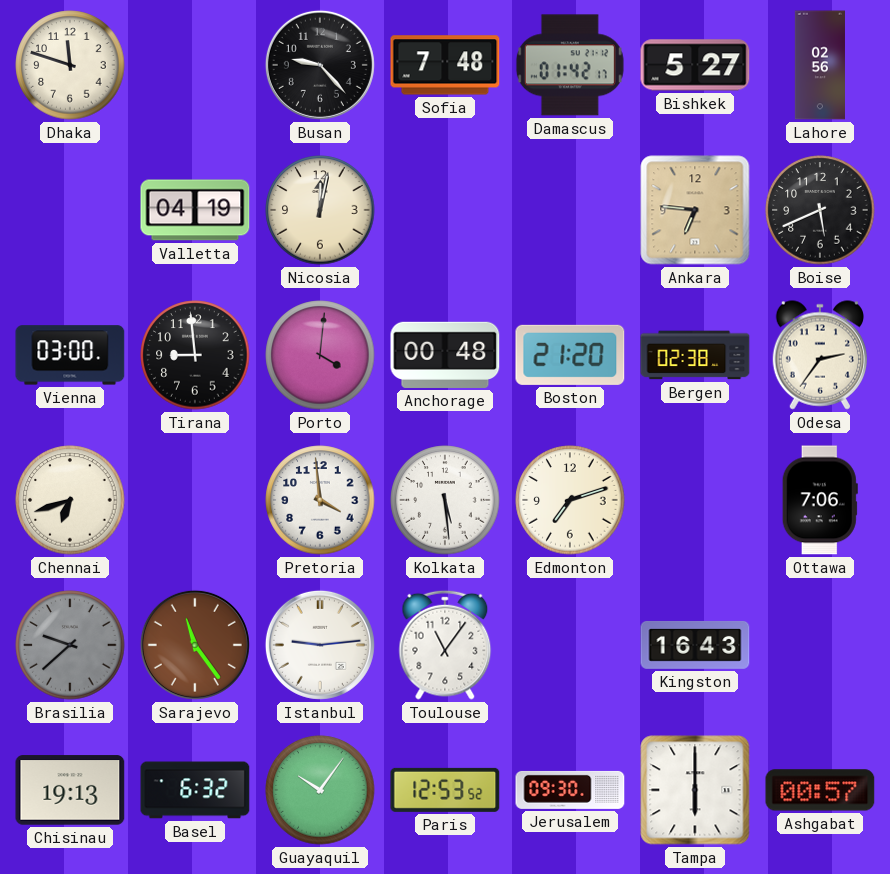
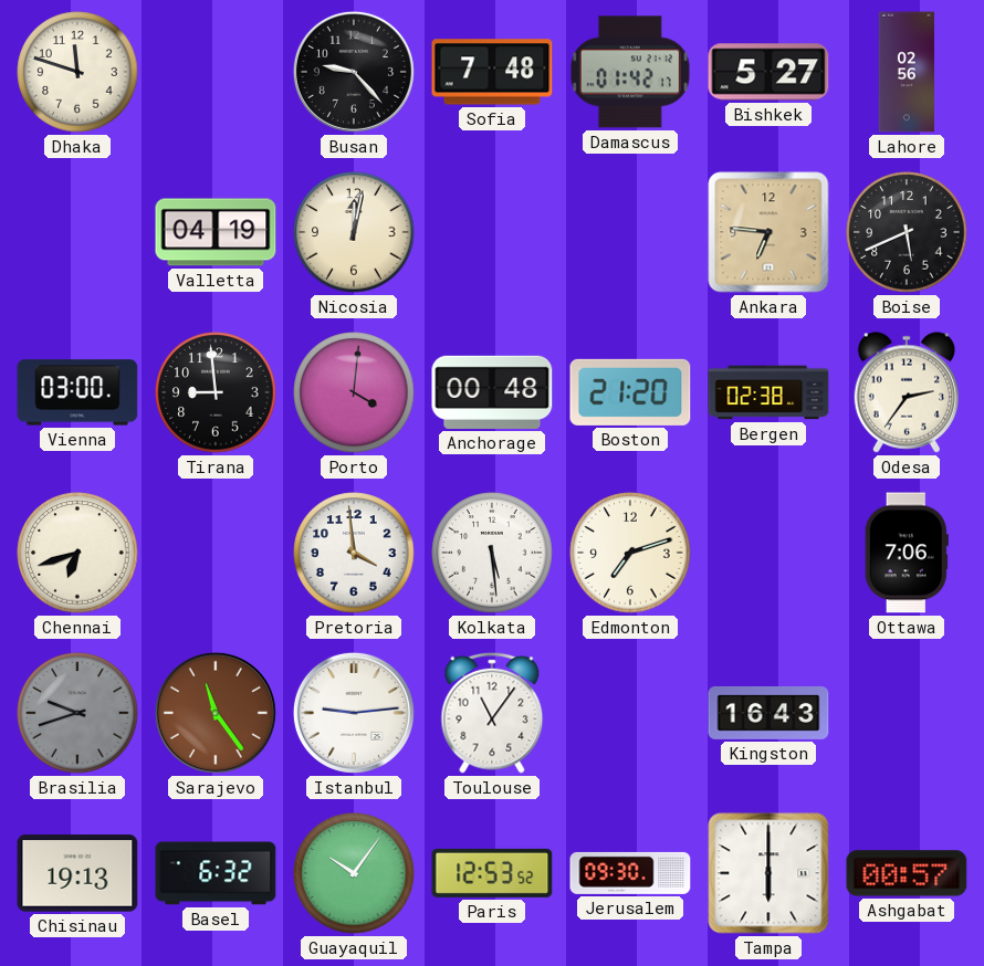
Brasilia: 9:38 -> 9:42 (77, 713)
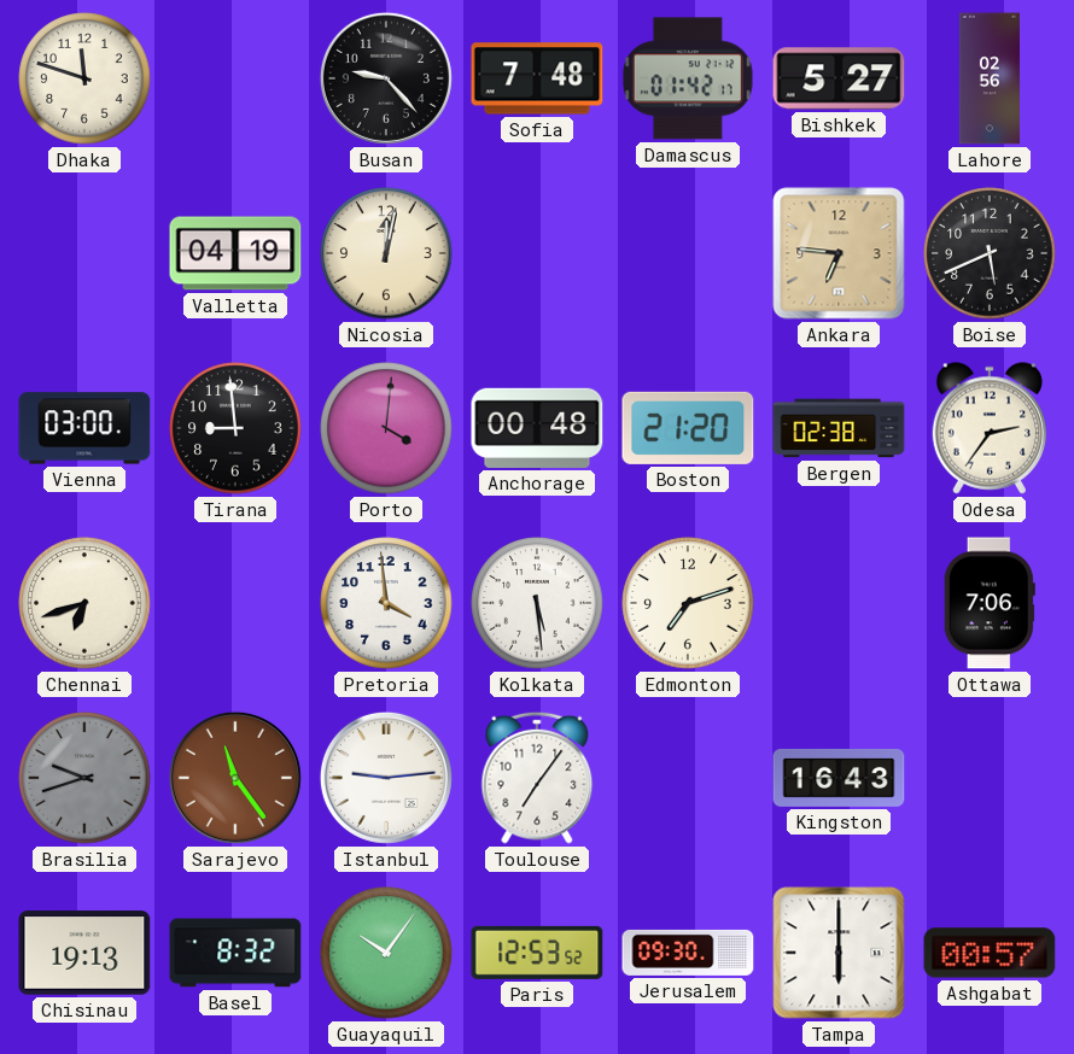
Toulouse: 11:06 -> 7:06 (537, 778)
Basel: 6:32 -> 8:32 (235, 953)
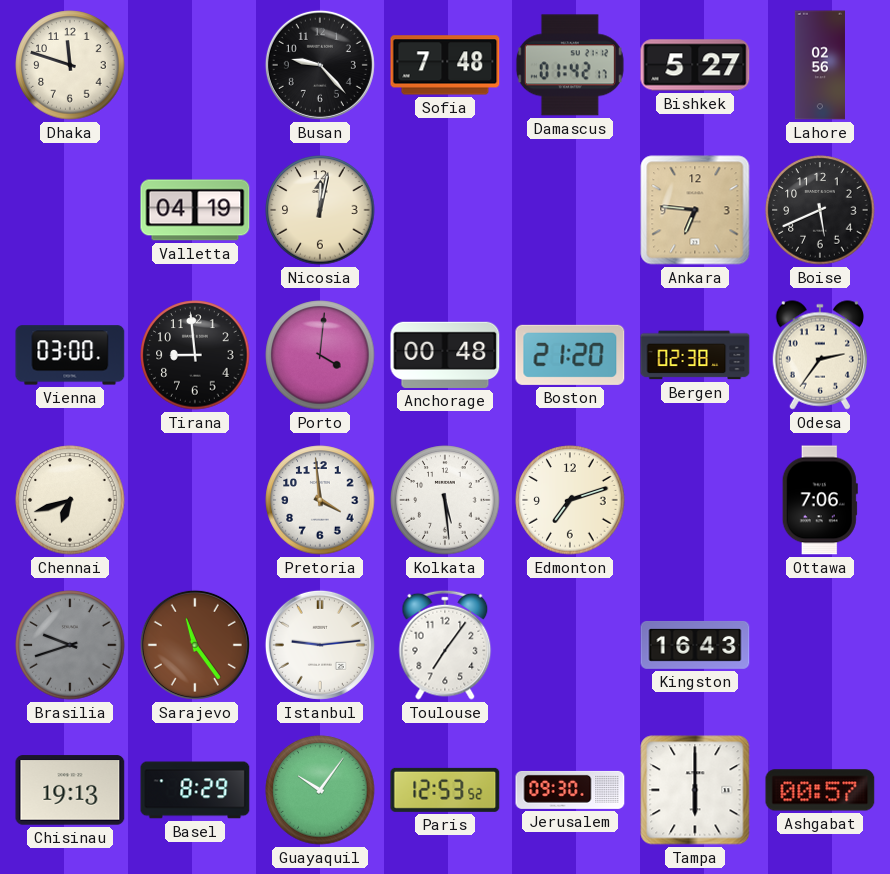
Basel: 8:32 -> 8:29 (195, 790)
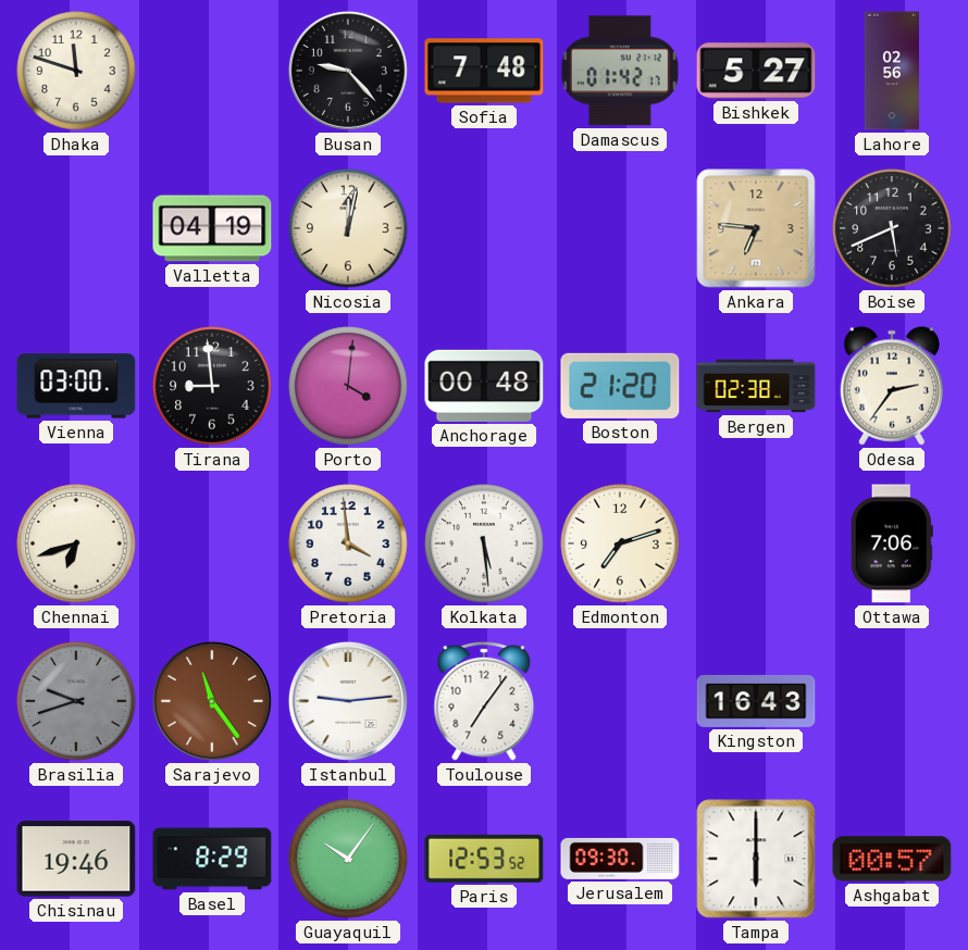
Chisinau: 19:13 -> 19:46 (76, 859)
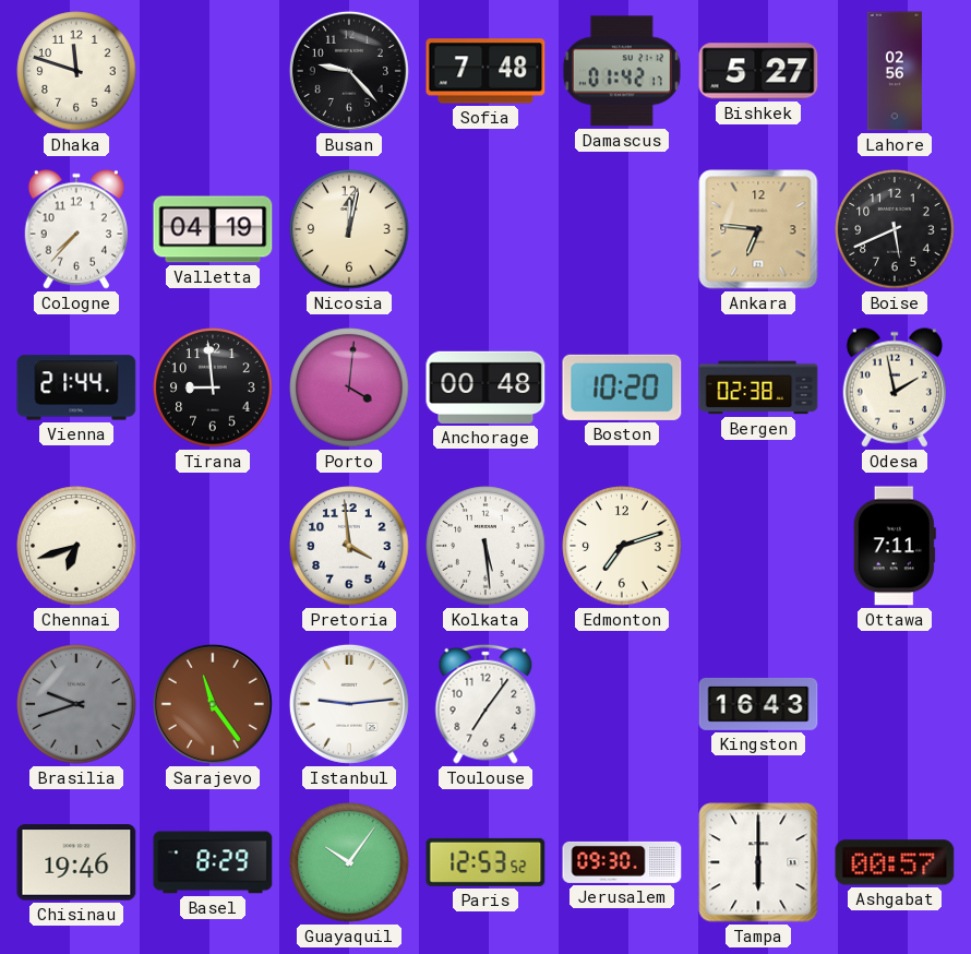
Cologne: none -> 7:37 (75, 229)
Vienna: 03:00 -> 21:44 (76, 387)
Boston: 21:20 -> 10:20 (622, 387)
Odesa: 2:36 -> 1:58 (894, 387)
Ottawa: 7:06 -> 7:11 (895, 546)
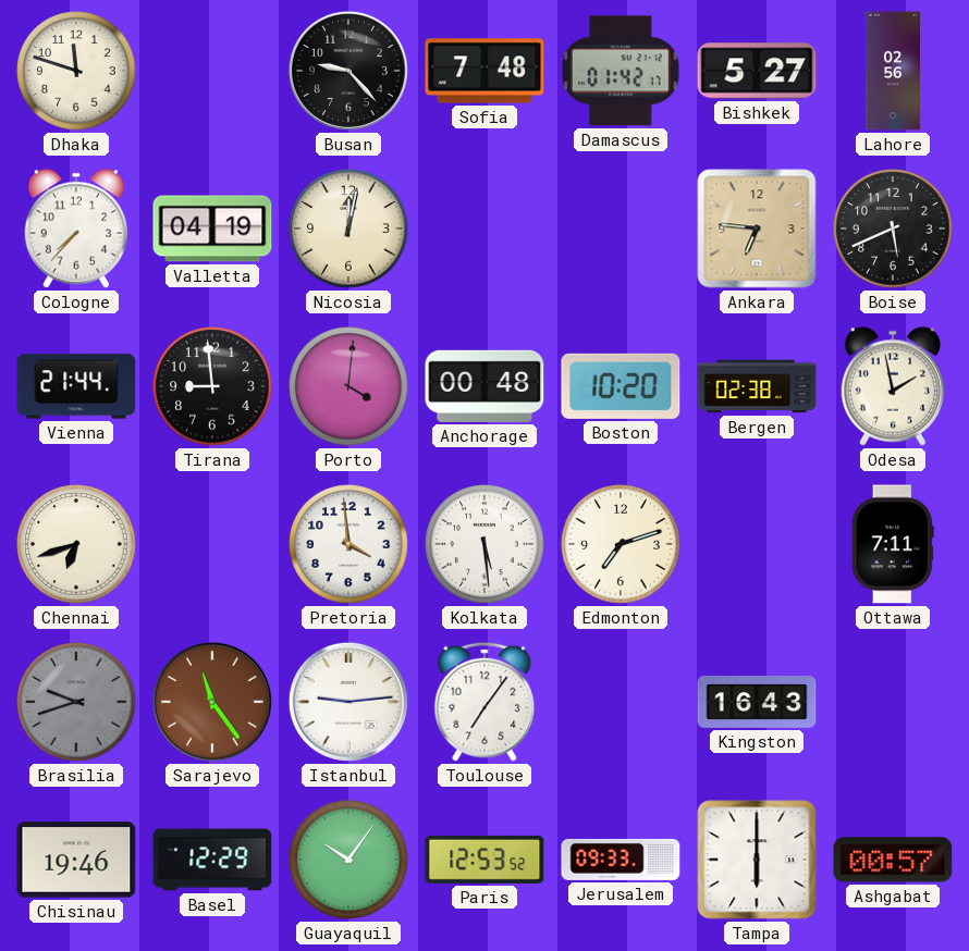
Basel: 8:29 -> 12:29 (212, 860)
Jerusalem: 09:30 -> 09:33 (621, 860)
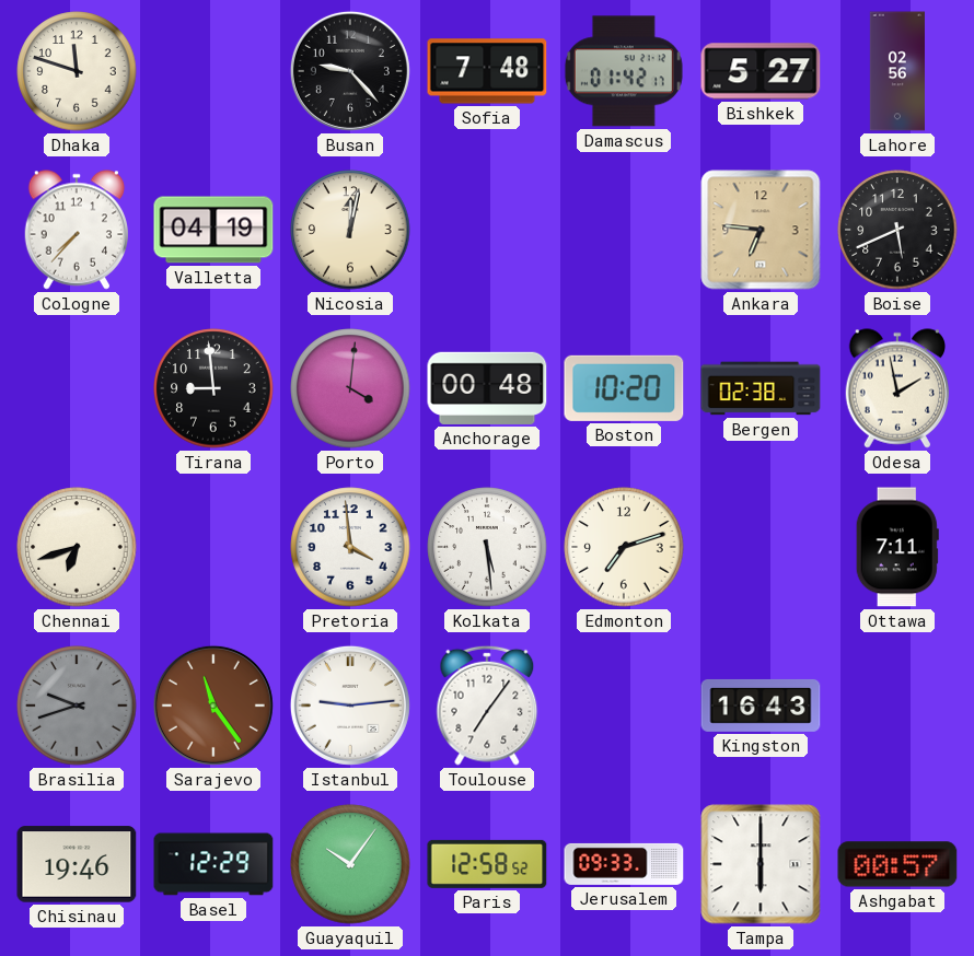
Vienna: 21:44 -> none (76, 386)
Paris: 12:53 -> 12:58 (487, 864)
